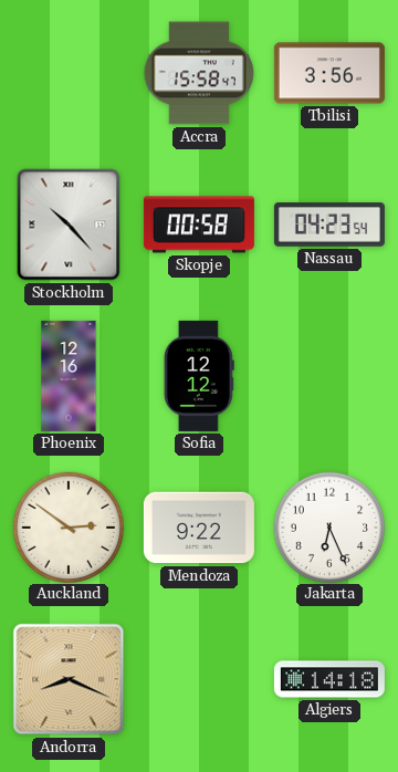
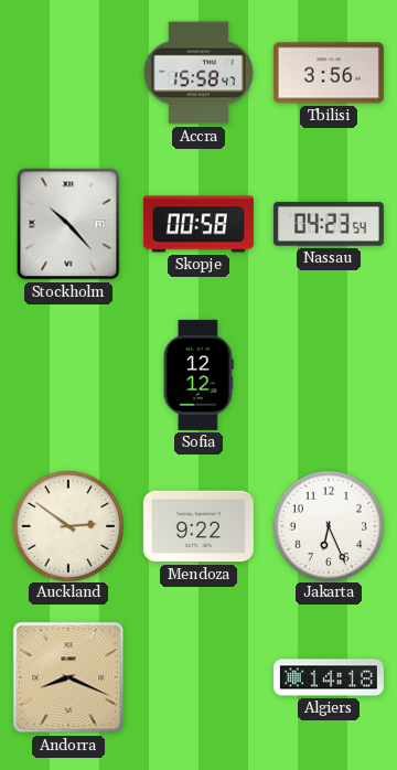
Phoenix: 12:16 -> none (69, 376)
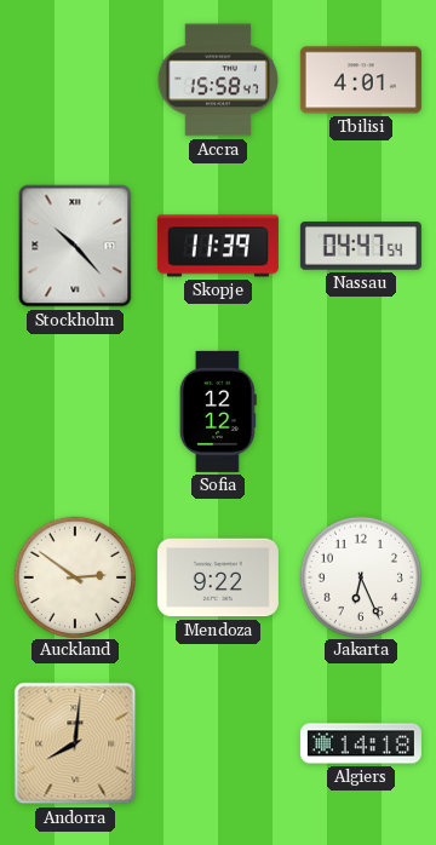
Tbilisi: 3:56 -> 4:01 (361, 80)
Skopje: 00:58 -> 11:39 (218, 246)
Nassau: 04:23 -> 04:47 (361, 246)
Andorra: 8:19 -> 8:01 (75, 743)
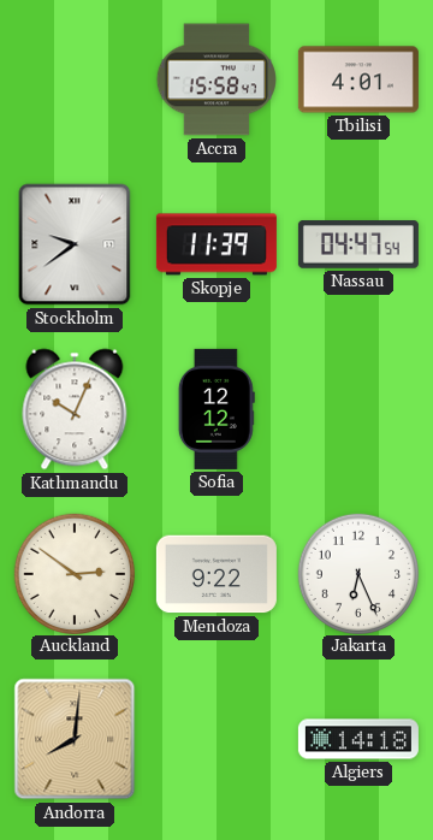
Stockholm: 10:23 -> 9:39 (75, 244)
Kathmandu: none -> 10:04 (75, 409)
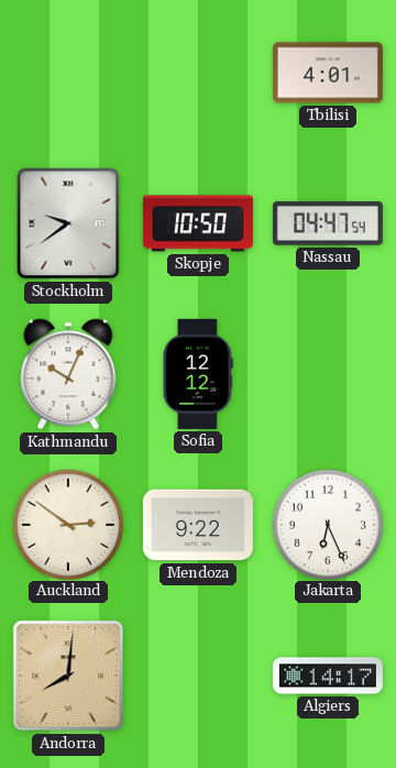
Accra: 15:58 -> none (216, 79)
Skopje: 11:39 -> 10:50 (198, 223)
Algiers: 14:18 -> 14:17 (328, 676)
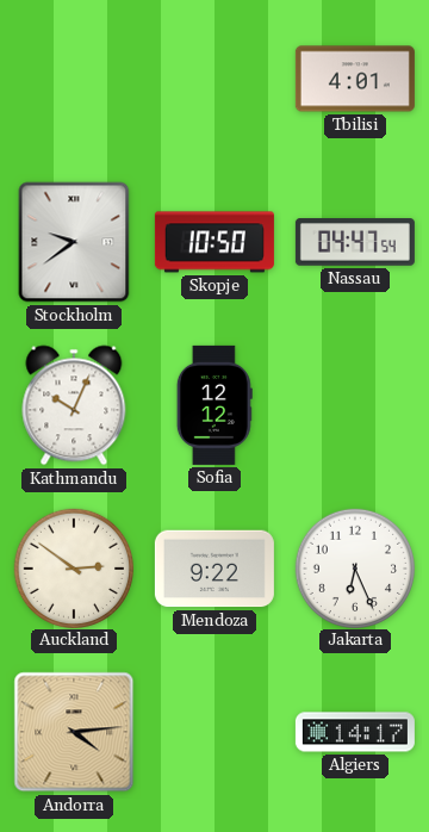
Andorra: 8:01 -> 4:14 (74, 732)
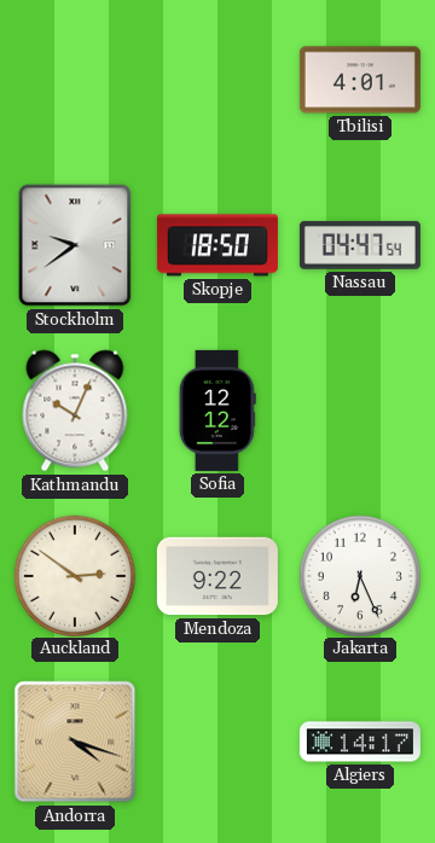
Skopje: 10:50 -> 18:50 (217, 245)
Andorra: 4:14 -> 4:18 (75, 742)
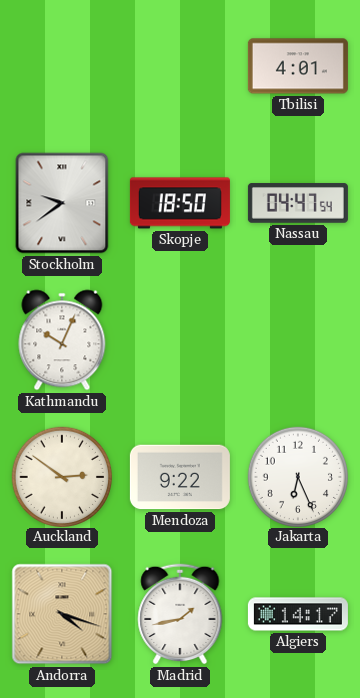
Sofia: 12:12 -> none (217, 411)
Madrid: none -> 1:43 (180, 614)
